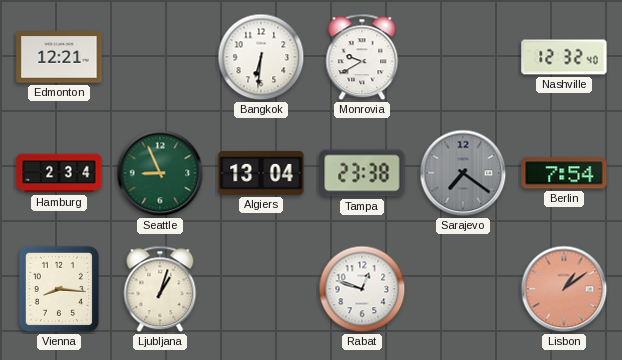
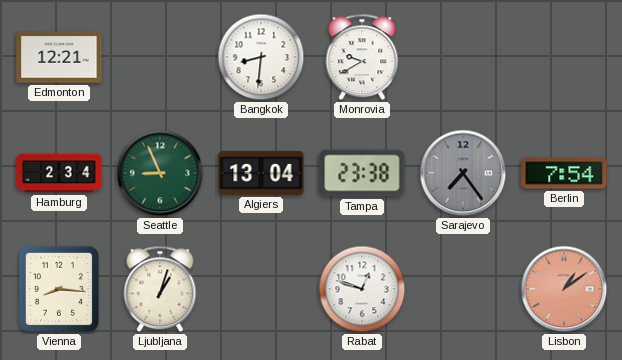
Bangkok: 6:31 -> 8:31 (261, 57)
Nashville: 12:32 -> none (564, 57)
Sarajevo: 7:21 -> 7:24 (463, 173)
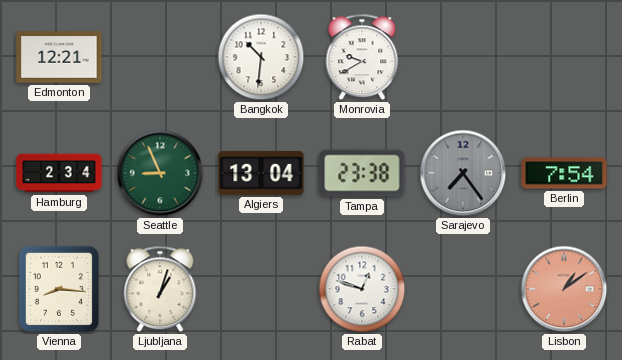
Bangkok: 8:31 -> 10:31 (261, 57)
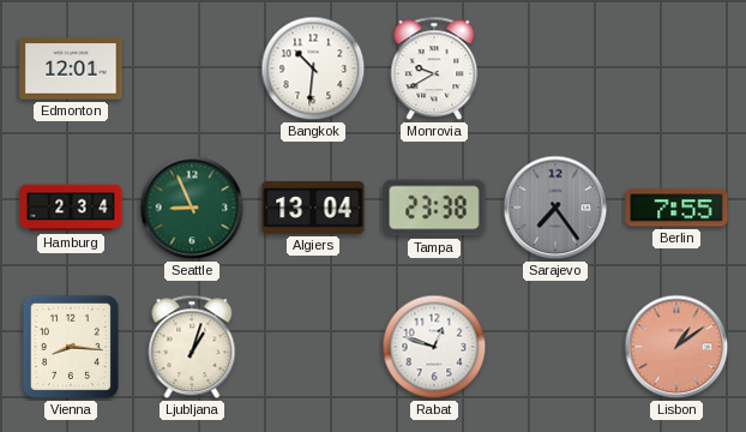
Edmonton: 12:21 -> 12:01 (71, 68)
Berlin: 7:54 -> 7:55 (676, 208)
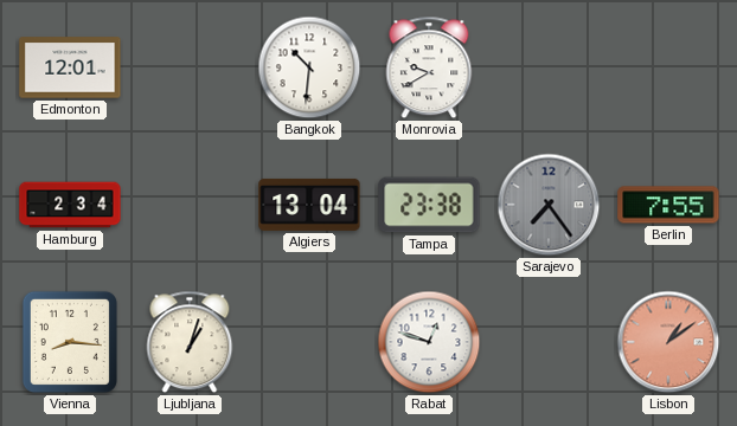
Seattle: 8:56 -> none (192, 208)
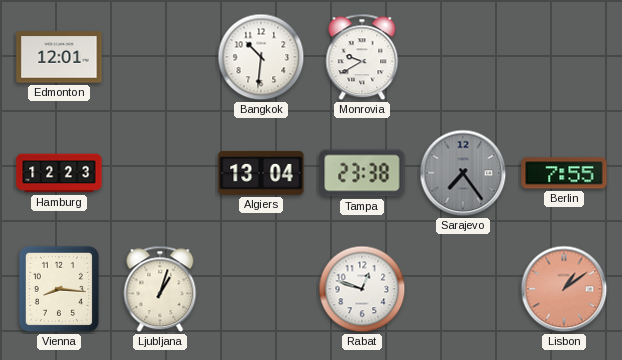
Hamburg: 2:34 -> 12:23 (59, 173)
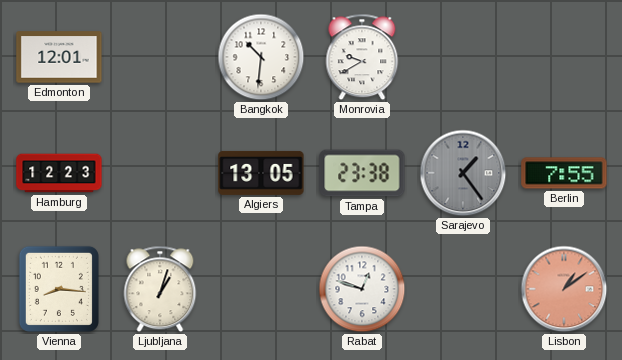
Algiers: 13:04 -> 13:05 (261, 173)
Sarajevo: 7:24 -> 1:24 (463, 173)
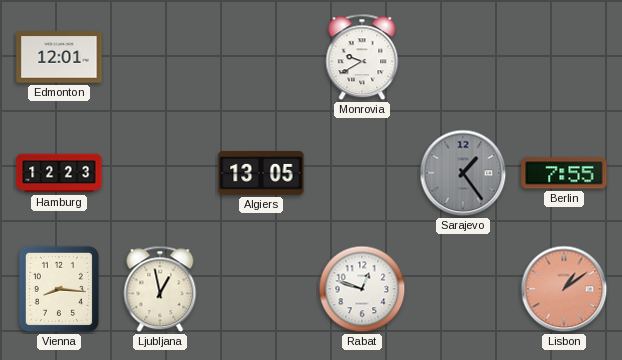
Bangkok: 10:31 -> none (261, 57)
Tampa: 23:38 -> none (362, 173)
Ljubljana: 1:03 -> 12:58 (160, 289)
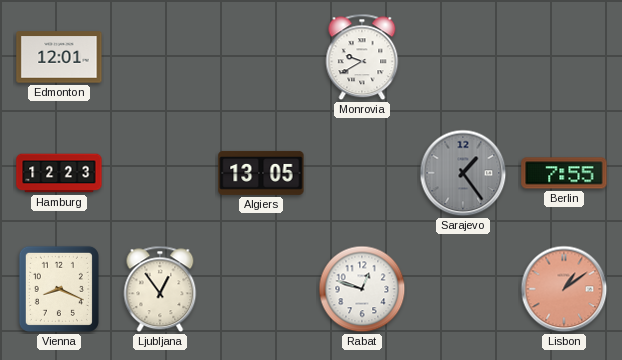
Vienna: 8:16 -> 8:19 (59, 289)
Ljubljana: 12:58 -> 12:54 (160, 289)
